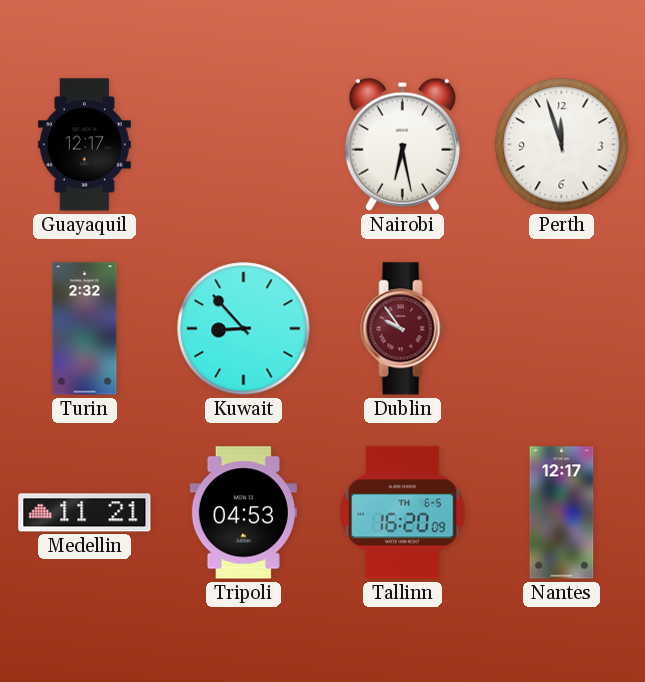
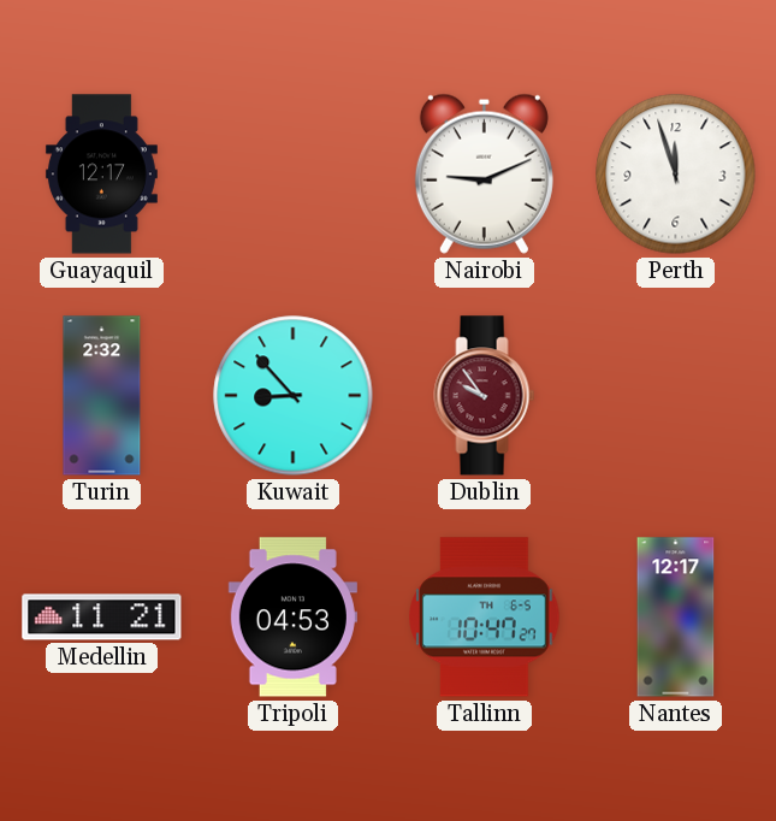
Nairobi: 6:28 -> 9:11 (484, 173)
Tallinn: 16:20 -> 10:47 (485, 618)
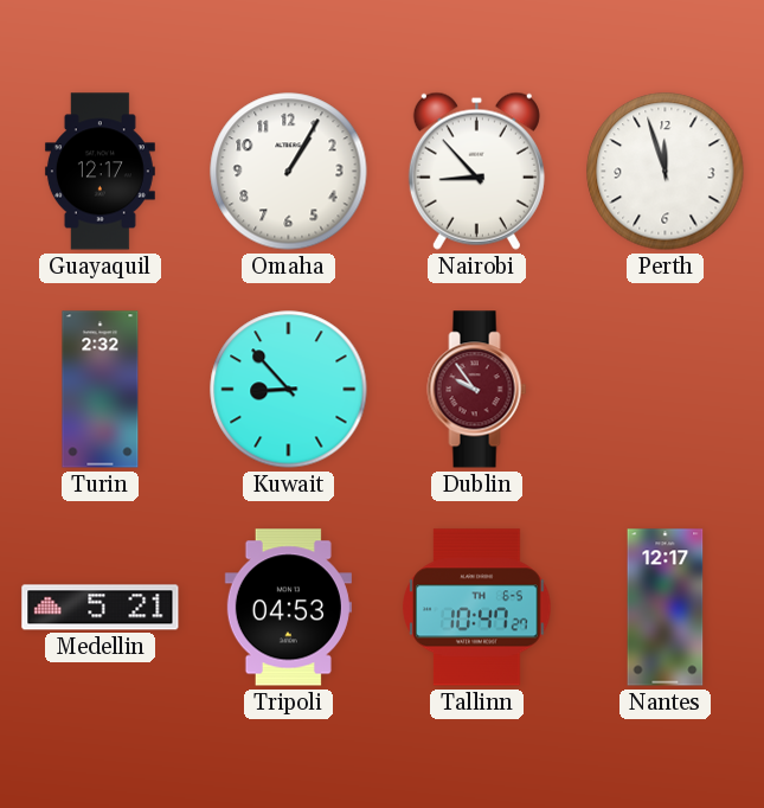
Omaha: none -> 1:05 (289, 172)
Nairobi: 9:11 -> 8:53 (476, 171)
Medellin: 11:21 -> 5:21 (101, 608)
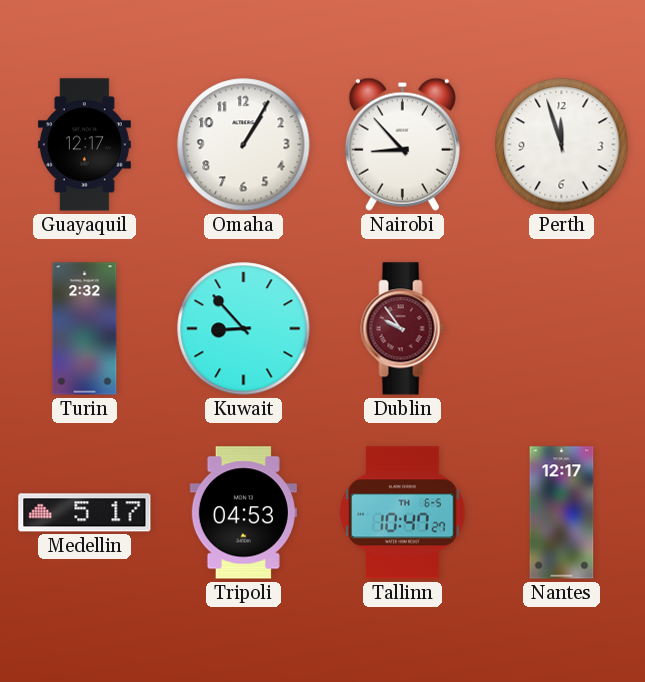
Medellin: 5:21 -> 5:17 (85, 513)
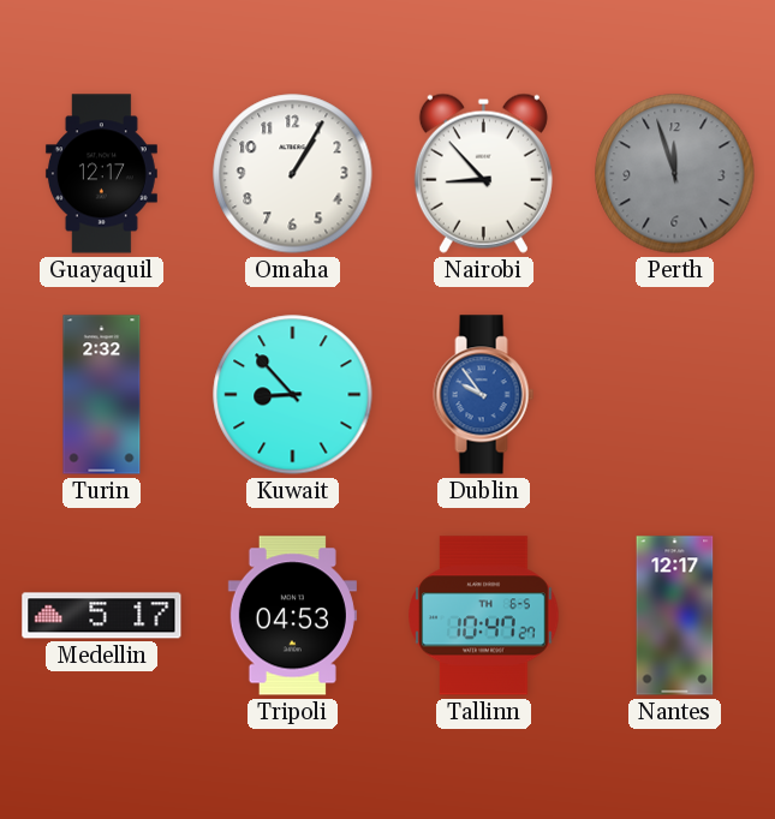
Perth dial: white -> grey (675, 174)
Dublin dial: burgundy -> blue (484, 395)
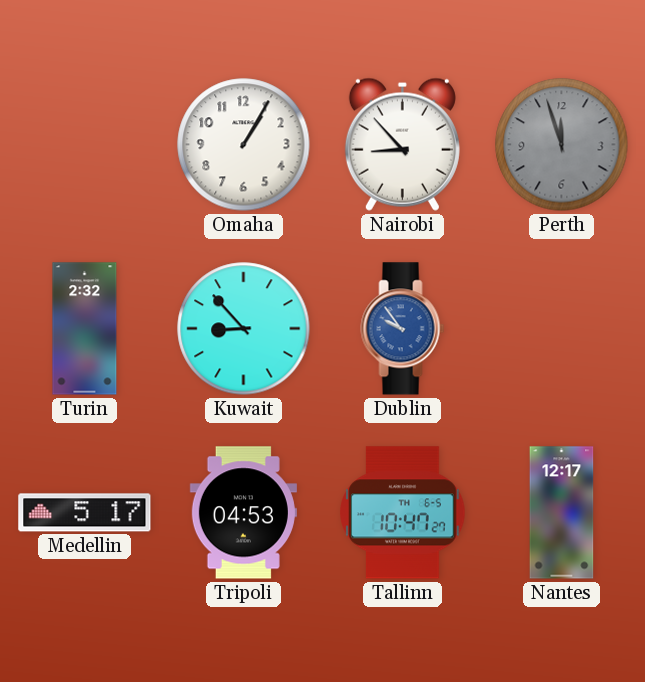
Guayaquil: 12:17 -> none (101, 174)
